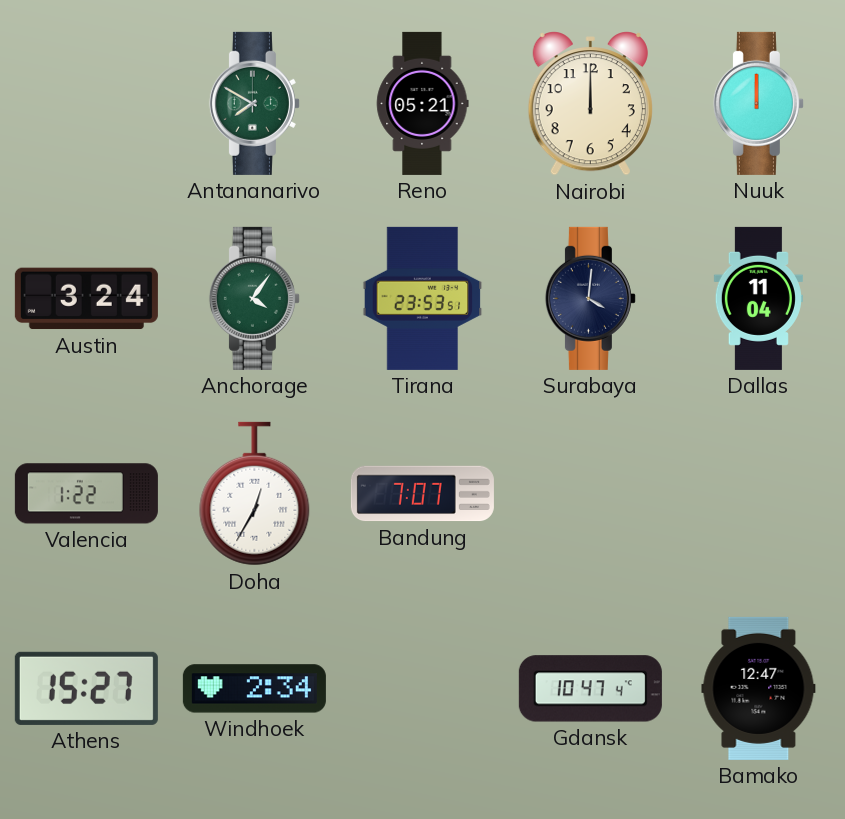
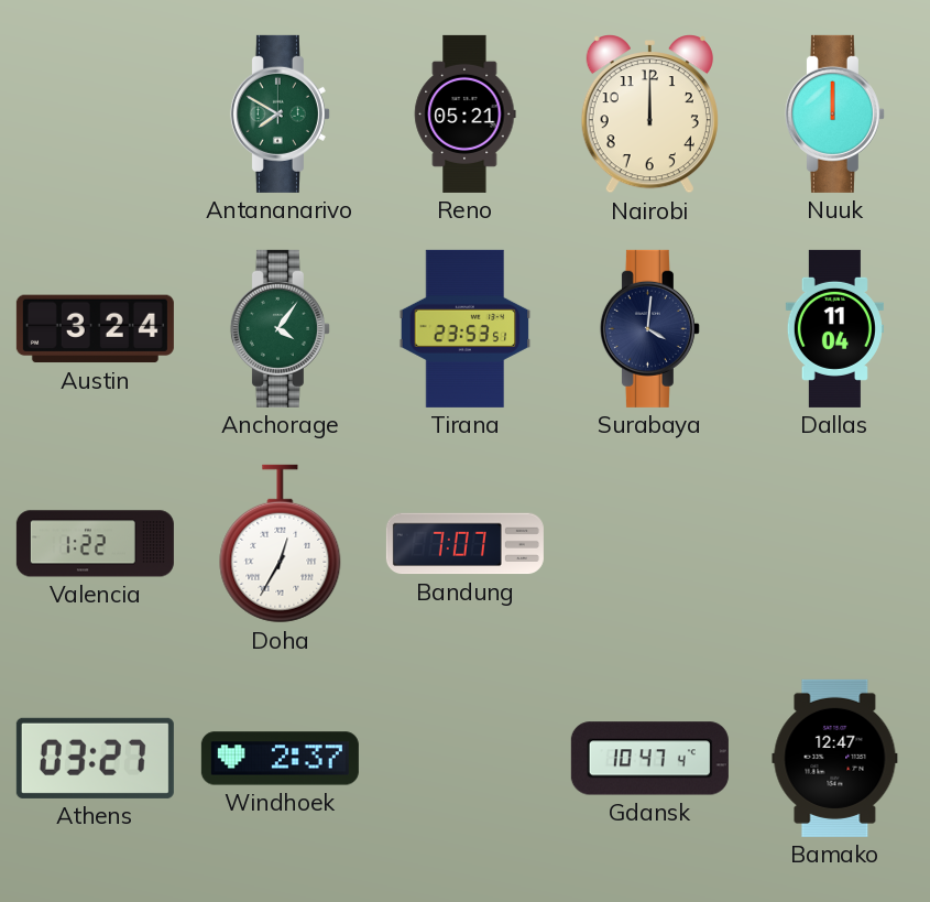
Athens: 15:27 -> 03:27 (95, 758)
Windhoek: 2:34 -> 2:37 (280, 759)
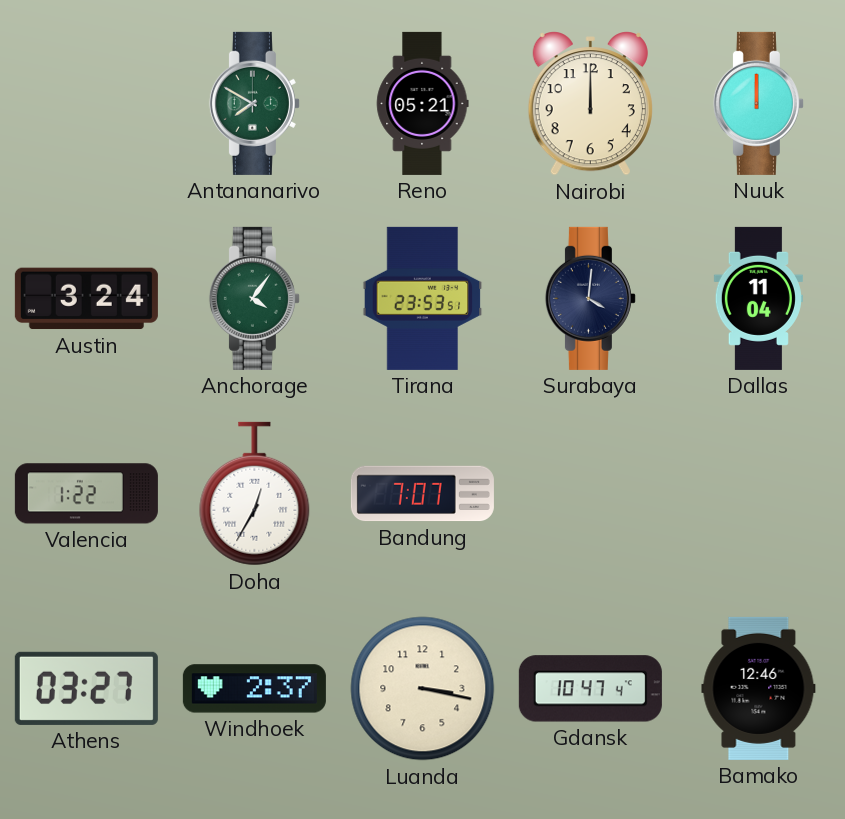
Luanda: none -> 3:17 (423, 689)
Bamako: 12:47 -> 12:46 (759, 688)
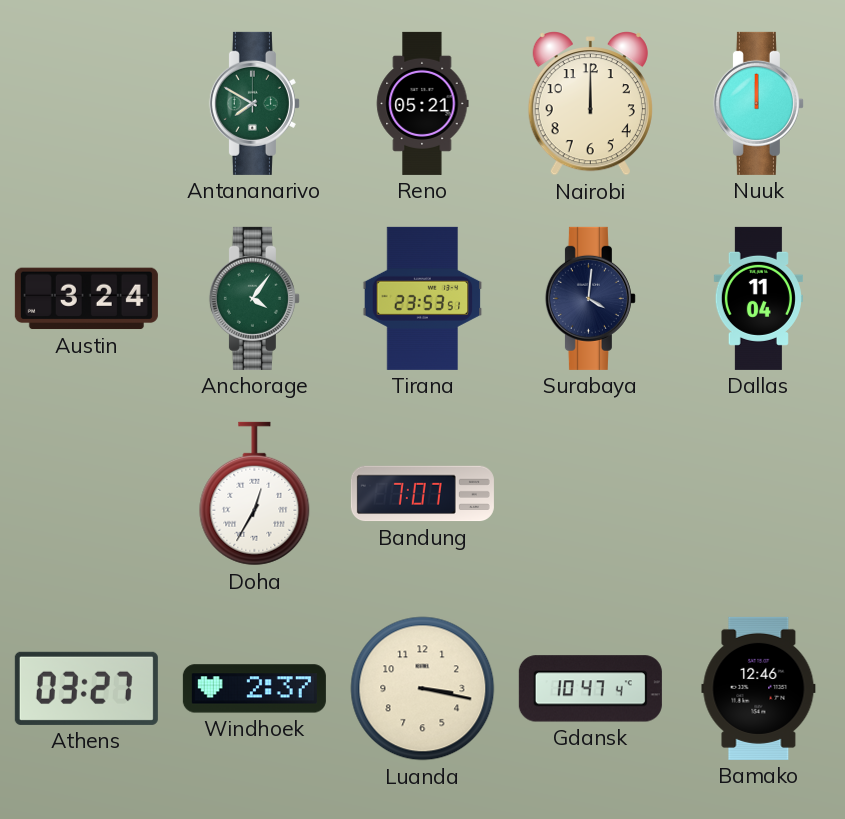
Valencia: 1:22 -> none (86, 494)
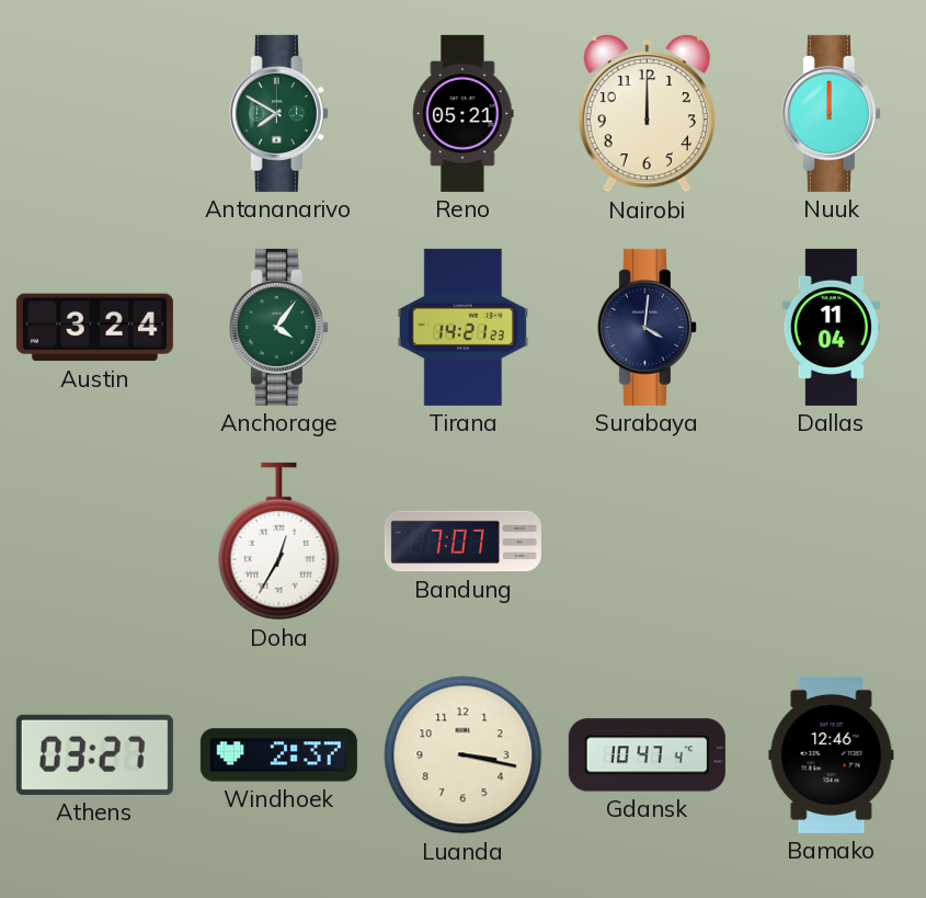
Tirana: 23:53 -> 14:21 (464, 327)
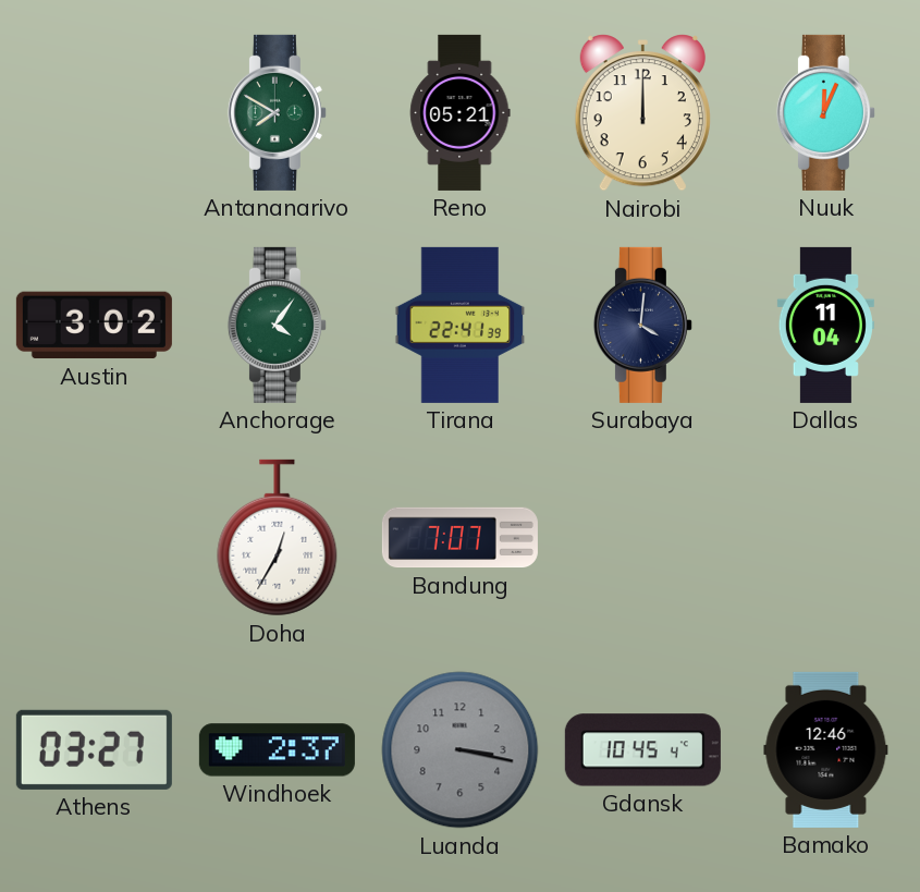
Nuuk: 12:00 -> 12:04 (825, 112)
Austin: 3:24 -> 3:02 (94, 326)
Tirana: 14:21 -> 22:41 (461, 325)
Luanda dial: cream -> grey (461, 750)
Gdansk: 10:47 -> 10:45 (642, 750)
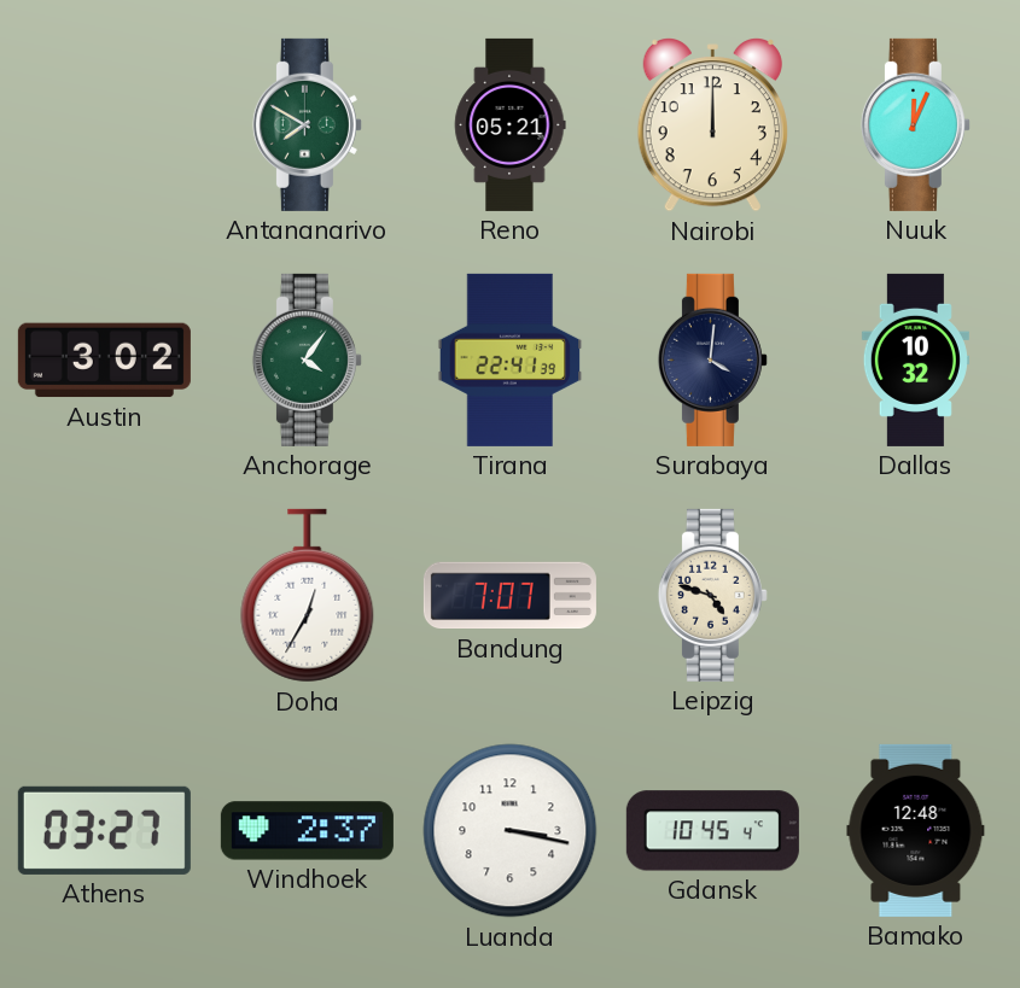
Dallas: 11:04 -> 10:32 (915, 359)
Leipzig: none -> 4:48 (712, 595)
Luanda dial: grey -> white (511, 831)
Bamako: 12:46 -> 12:48 (916, 830)
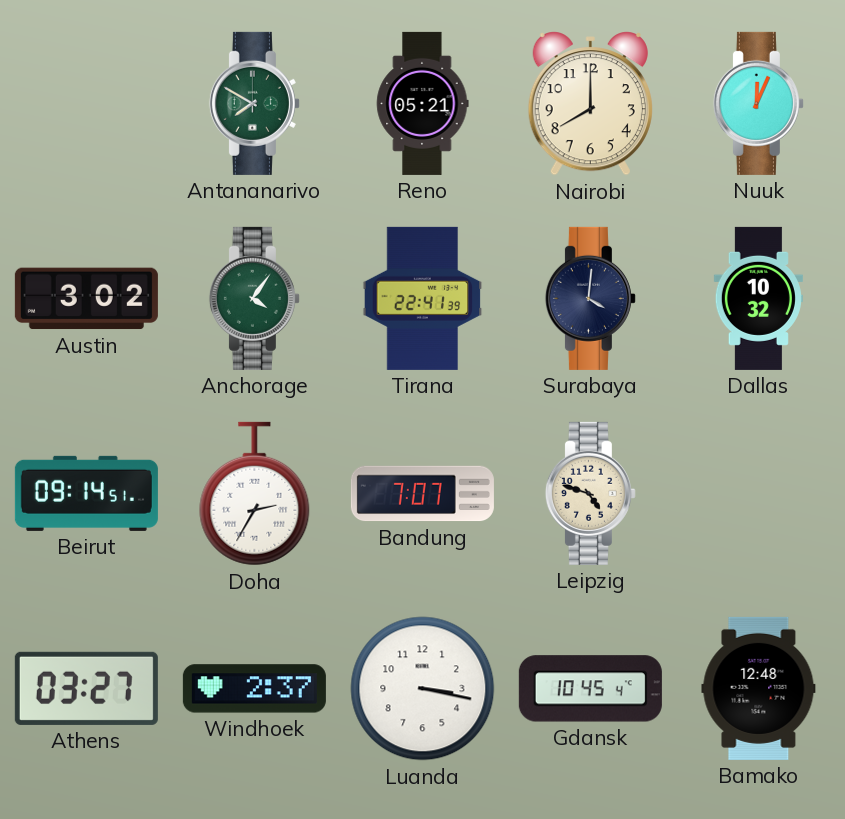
Nairobi: 12:00 -> 8:00 (590, 104)
Beirut: none -> 09:14 (86, 493)
Doha: 12:35 -> 2:35 (255, 494)
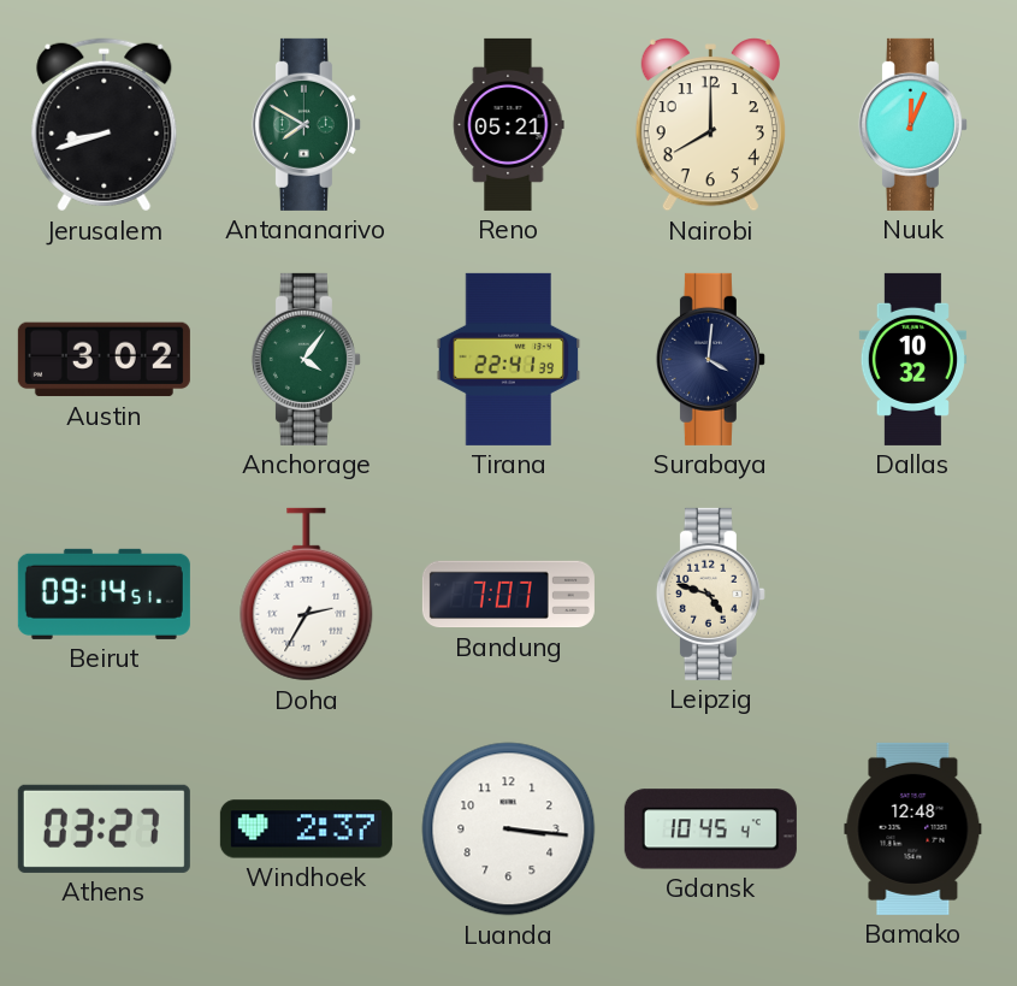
Jerusalem: none -> 8:42 (105, 125)
Luanda: 3:17 -> 3:16 (509, 829)
